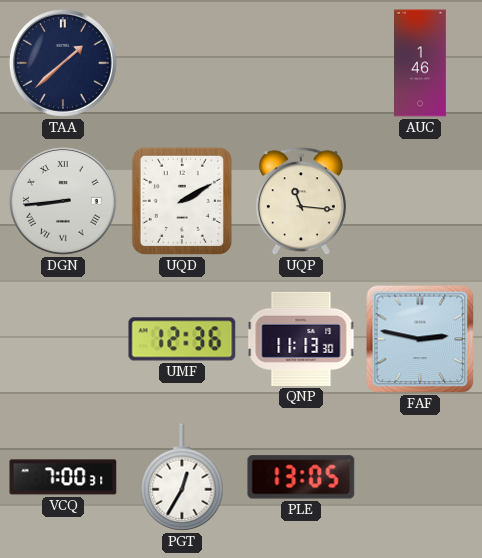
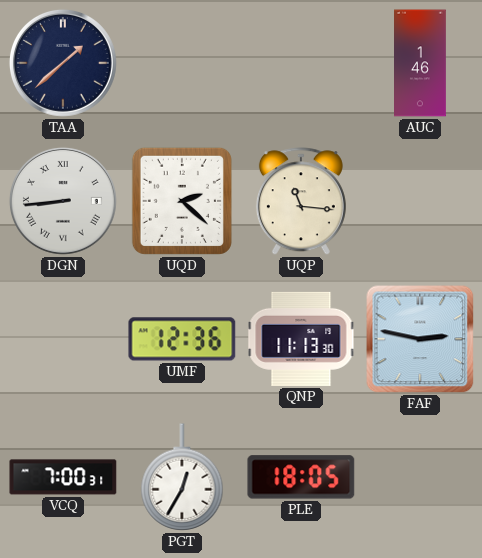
UQD: 2:10 -> 2:22 (182, 201)
PLE: 13:05 -> 18:05 (301, 477)
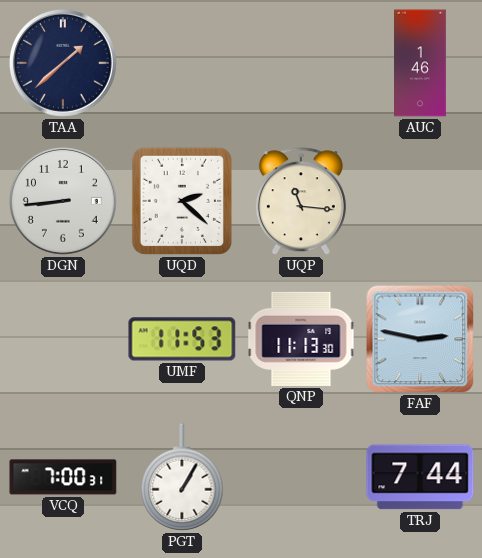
DGN numerals: Roman -> Arabic (63, 201)
UMF: 12:36 -> 11:53 (182, 339)
PGT: 12:35 -> 1:05 (182, 477)
PLE: 18:05 -> none (301, 477)
TRJ: none -> 7:44 (420, 477)
